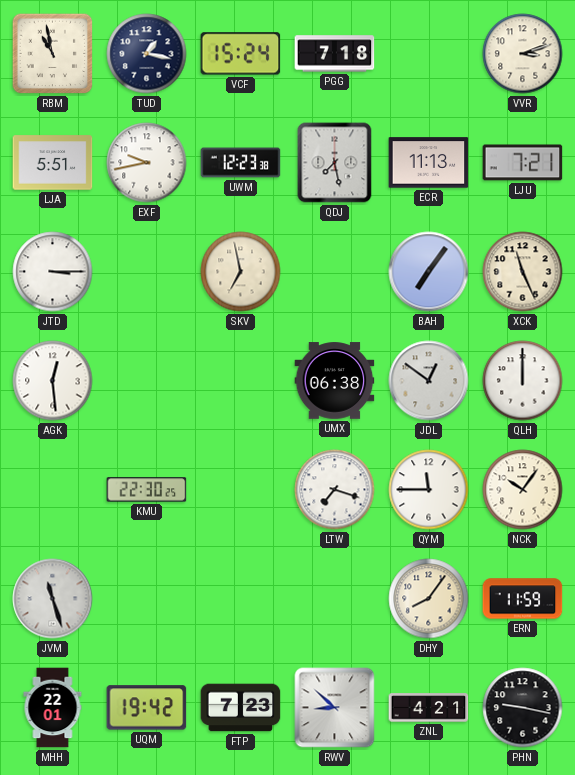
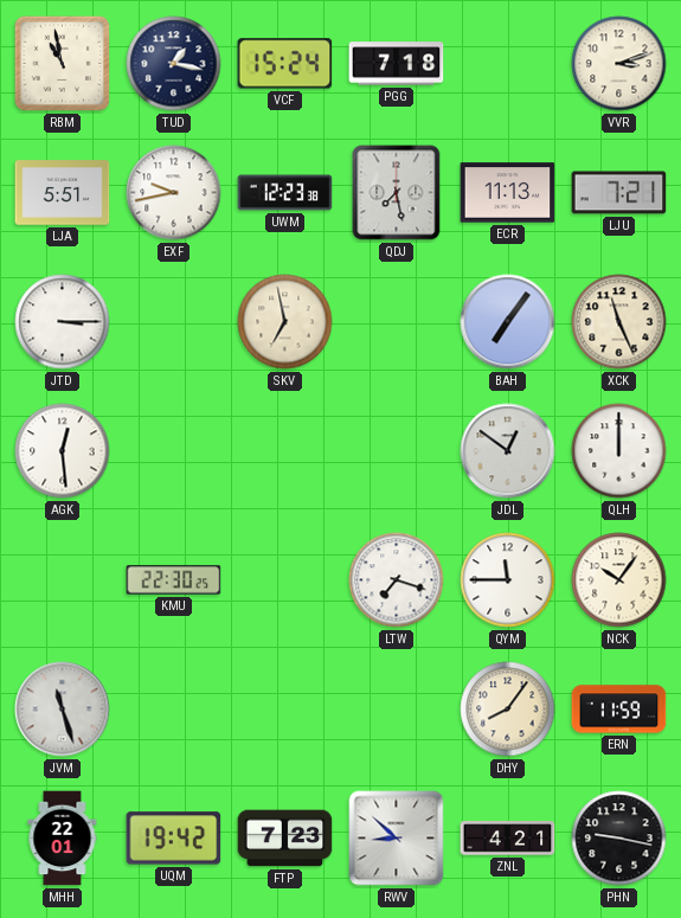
UMX: 06:38 -> none (335, 381)
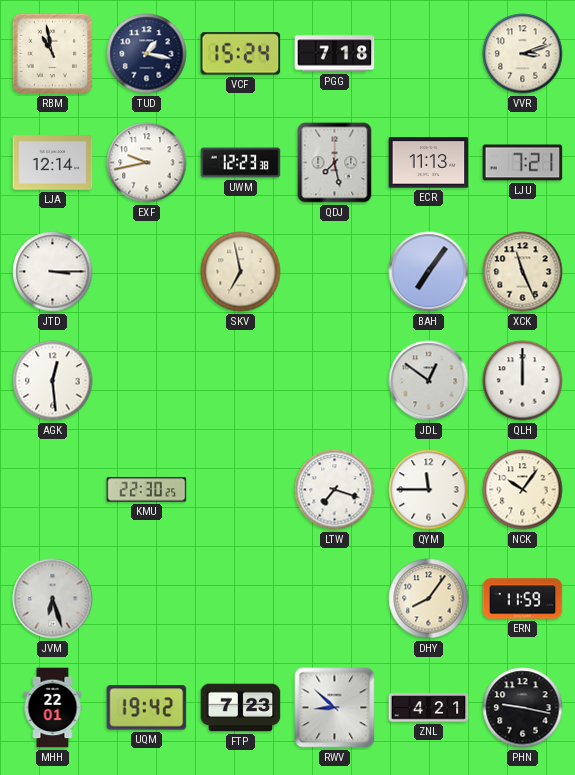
LJA: 5:51 -> 12:14 (53, 163)
JVM: 11:27 -> 6:27 (53, 599)
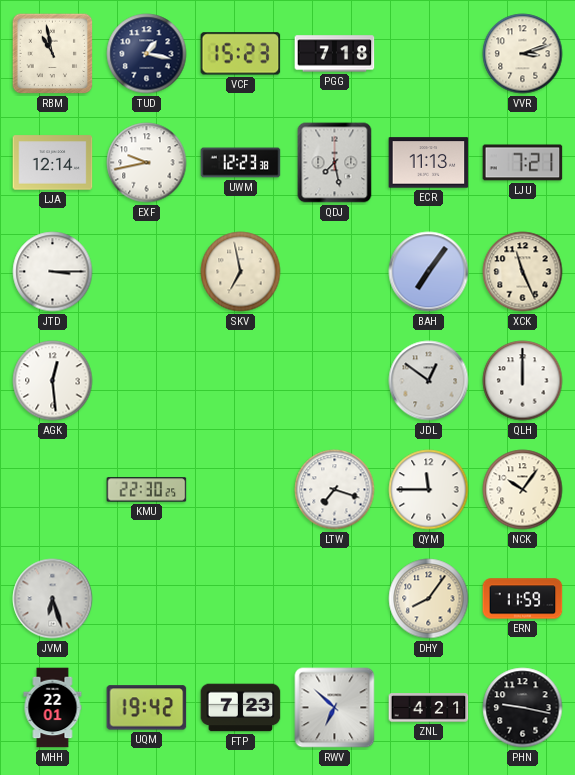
VCF: 15:24 -> 15:23 (241, 54)
RWV: 8:52 -> 6:52 (335, 708)
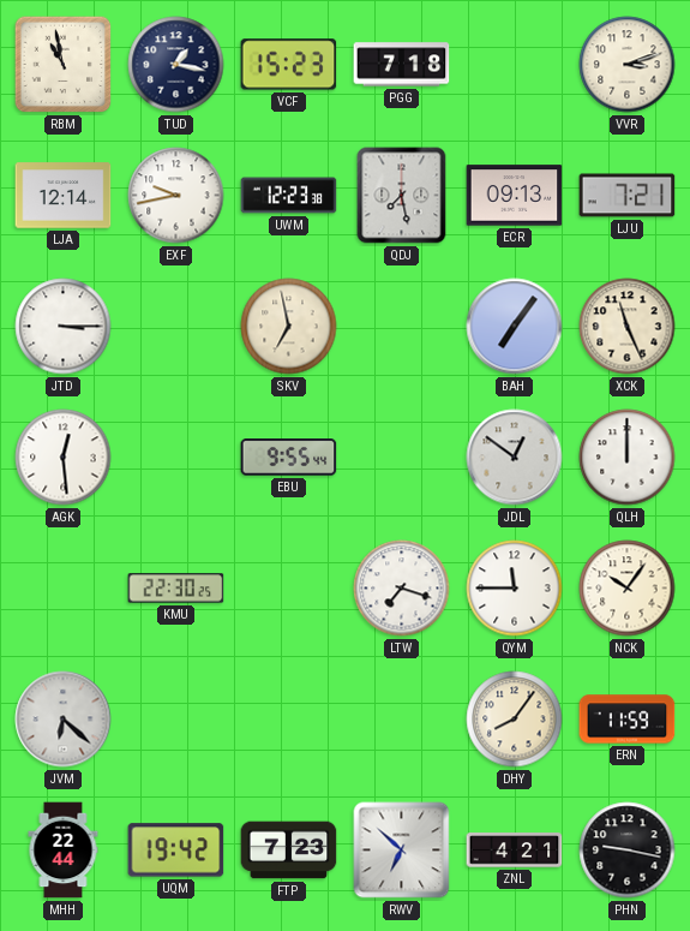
ECR: 11:13 -> 09:13 (515, 196)
EBU: none -> 9:55 (289, 458)
JVM: 6:27 -> 6:22 (64, 720)
MHH: 22:01 -> 22:44 (64, 851)
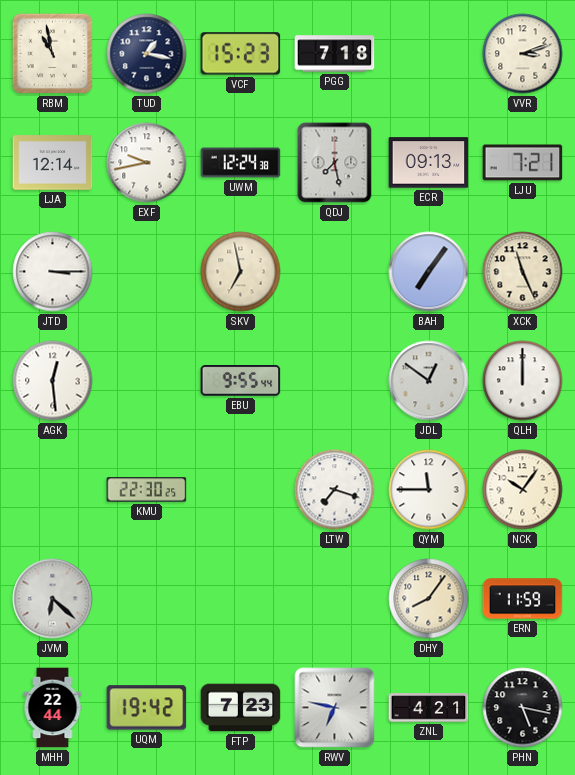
UWM: 12:23 -> 12:24 (241, 163)
RWV: 6:52 -> 6:47 (335, 708)
PHN: 9:17 -> 5:17 (523, 708)
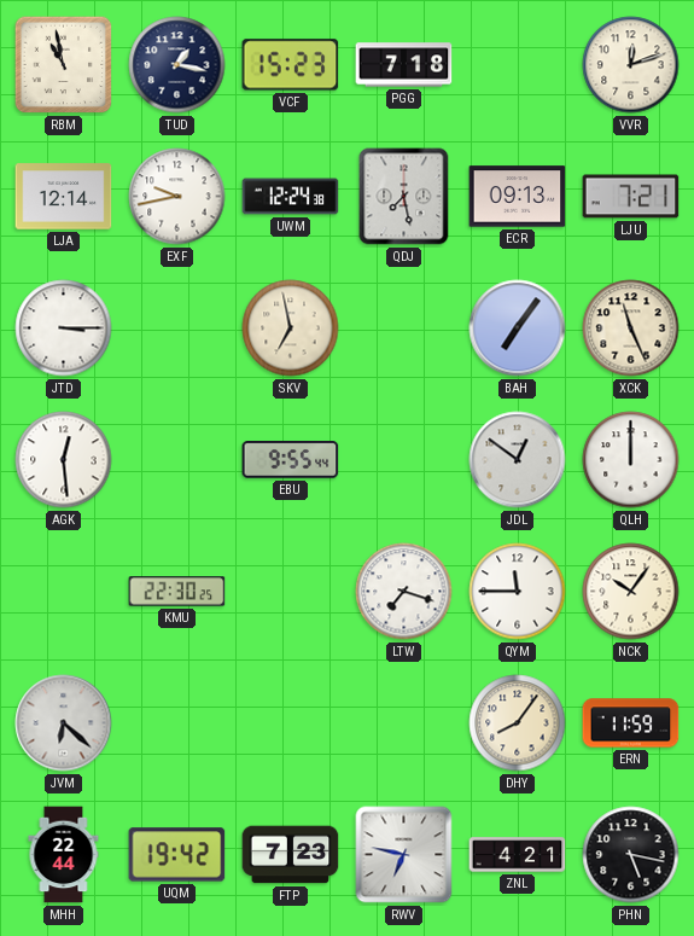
VVR: 3:12 -> 12:12 (631, 65)
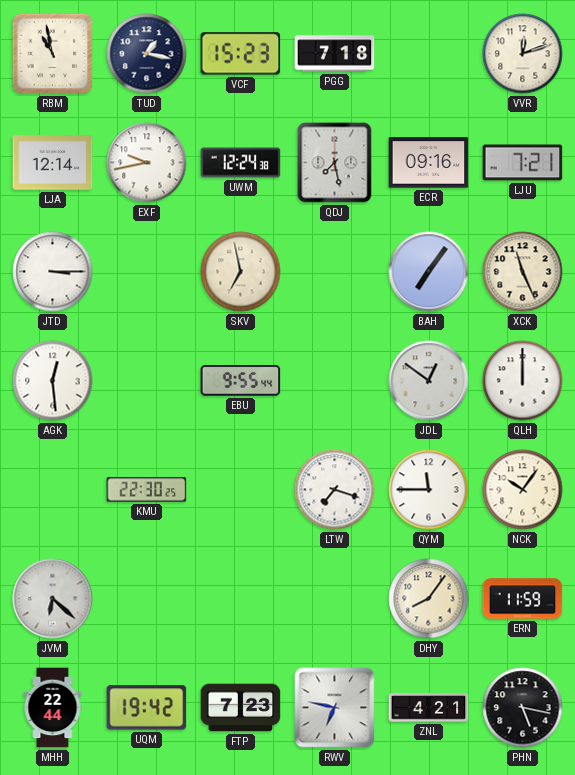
ECR: 09:13 -> 09:16 (429, 163)
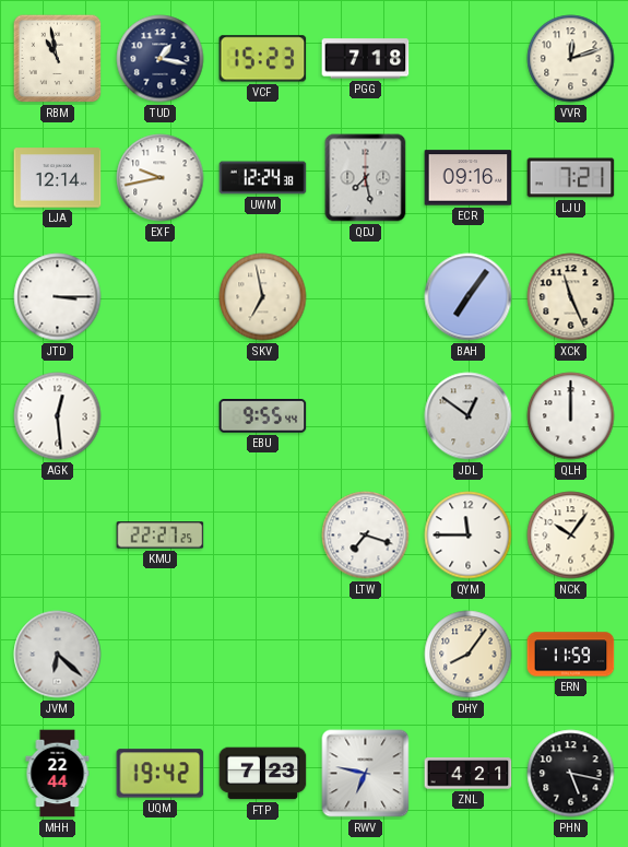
KMU: 22:30 -> 22:27 (161, 536)
